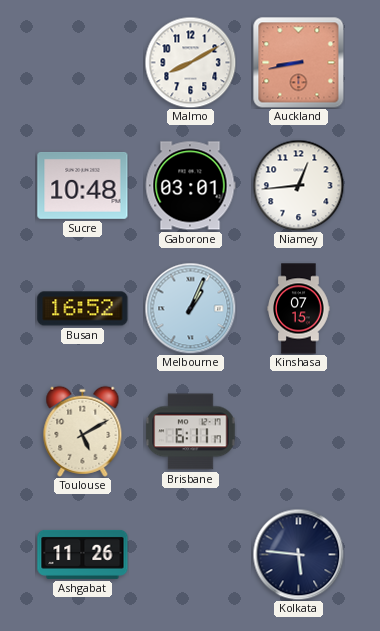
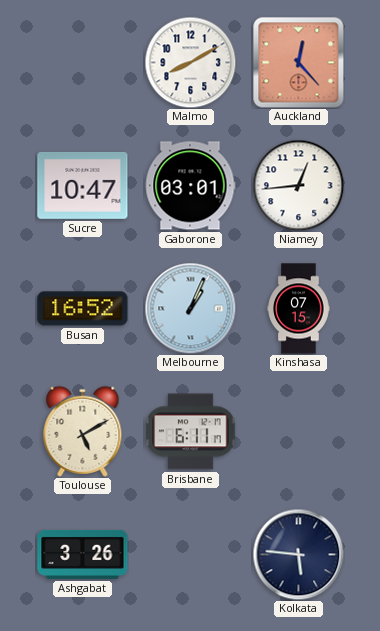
Auckland: 8:43 -> 12:23 (298, 62)
Sucre: 10:48 -> 10:47 (83, 185)
Ashgabat: 11:26 -> 3:26 (83, 554)
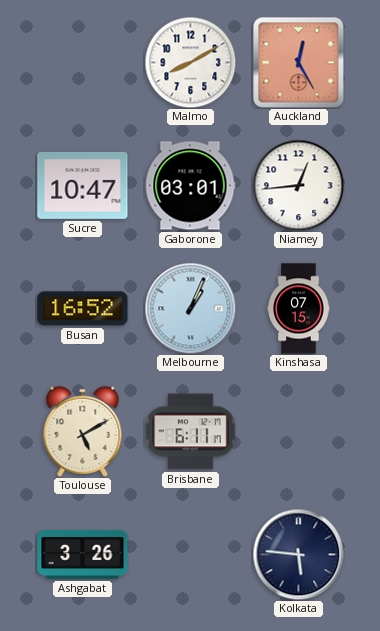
Auckland: 12:23 -> 12:25 (298, 62)
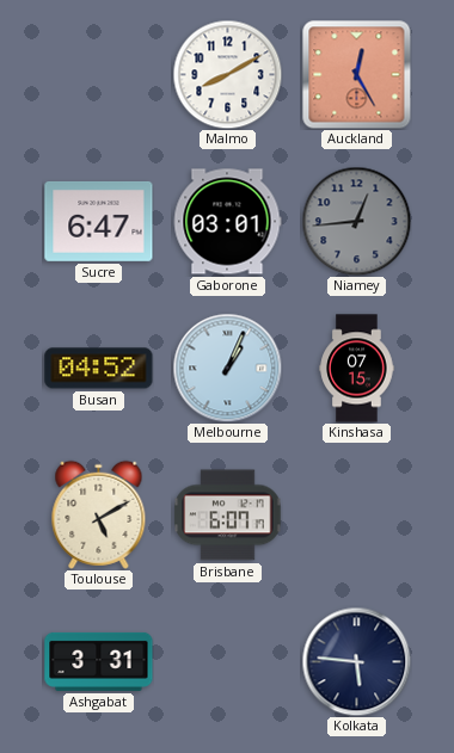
Sucre: 10:47 -> 6:47 (99, 221)
Niamey dial: white -> grey (356, 221)
Busan: 16:52 -> 04:52 (99, 369)
Brisbane: 6:11 -> 6:07 (228, 516)
Ashgabat: 3:26 -> 3:31 (99, 661)
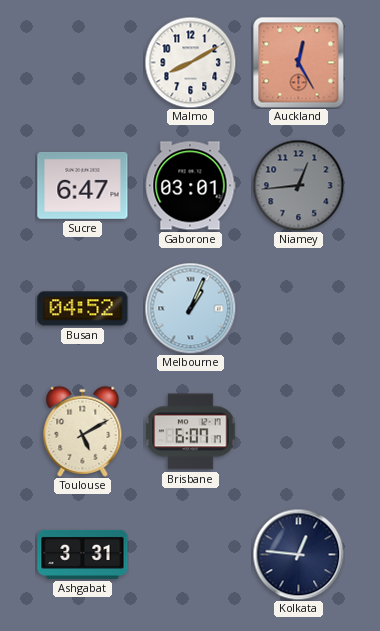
Kinshasa: 07:15 -> none (357, 369)
Kolkata: 5:46 -> 12:46 (298, 554)
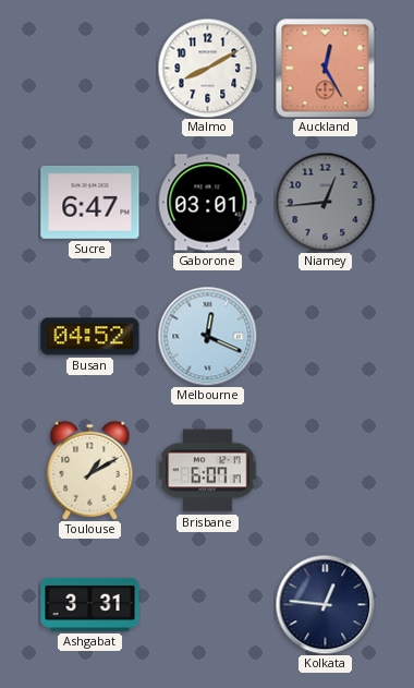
Melbourne: 1:04 -> 12:19 (207, 336)
Toulouse: 5:10 -> 1:10 (90, 470)
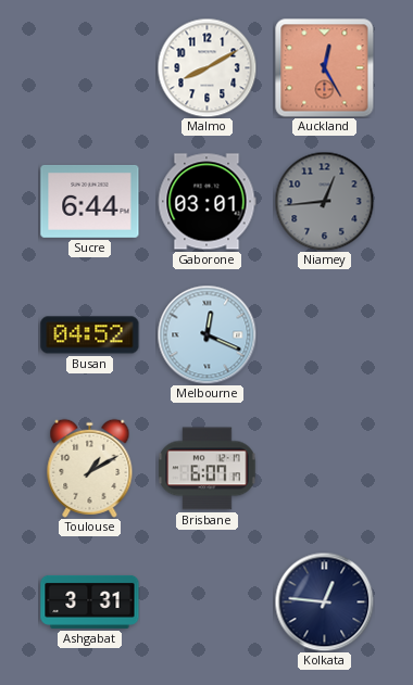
Sucre: 6:47 -> 6:44 (90, 201)
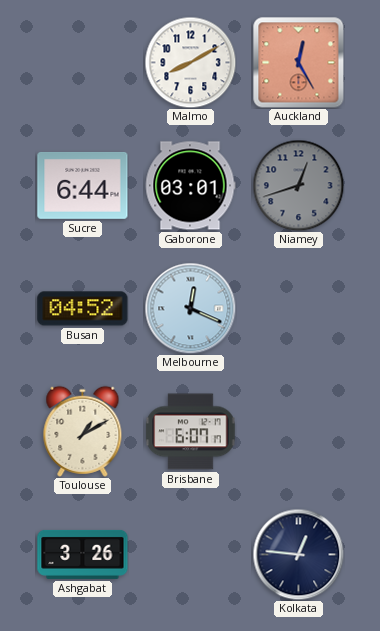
Niamey: 12:44 -> 12:42 (298, 185)
Ashgabat: 3:31 -> 3:26 (83, 554)
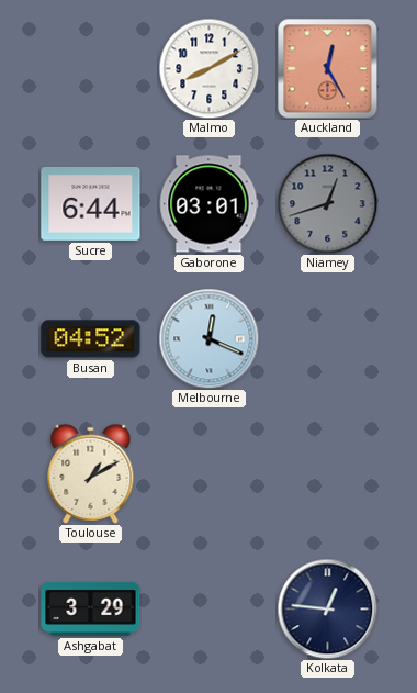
Brisbane: 6:07 -> none (191, 432)
Ashgabat: 3:26 -> 3:29 (91, 608)
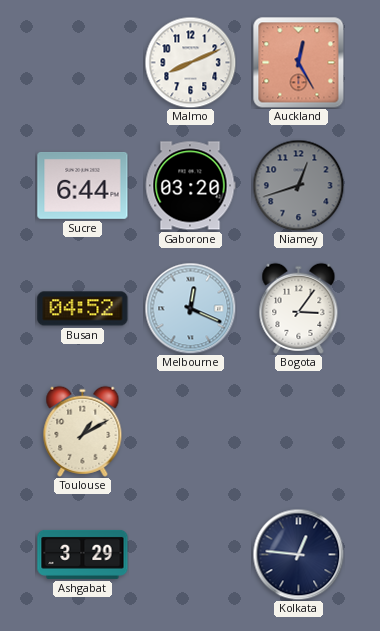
Malmo: 8:10 -> 8:11 (190, 62)
Gaborone: 03:01 -> 03:20 (190, 186)
Bogota: none -> 3:06 (299, 308)
